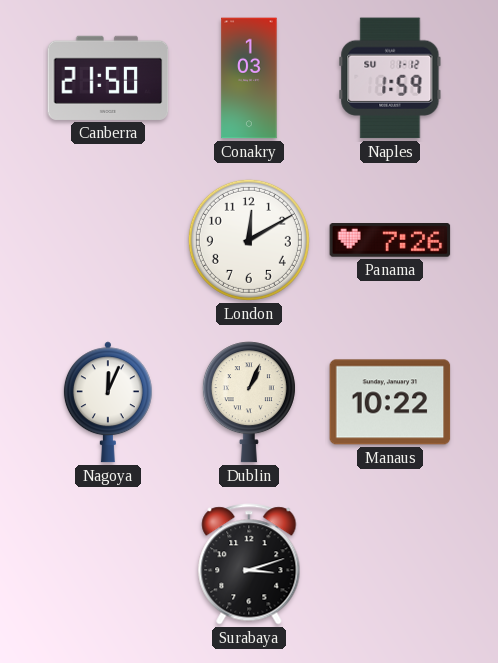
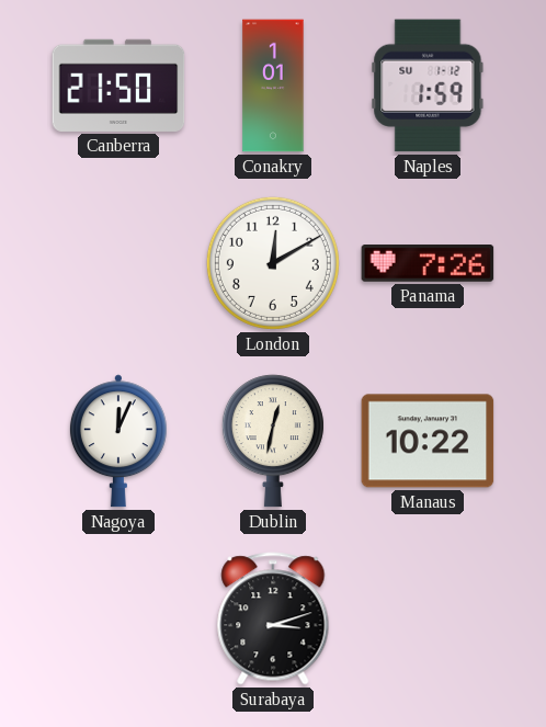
Conakry: 1:03 -> 1:01 (273, 86)
Dublin: 1:04 -> 12:32 (273, 441)
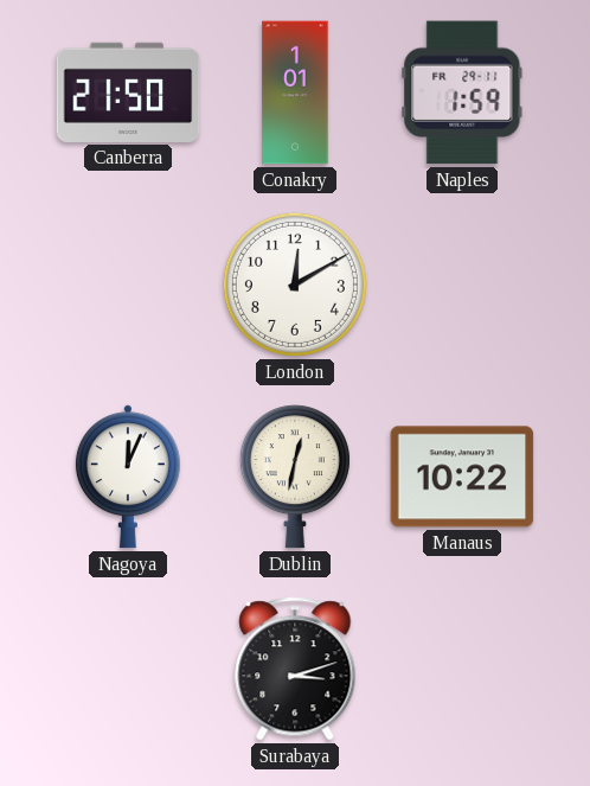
Naples date: SU 1-12 -> FR 29-11 (462, 92)
Panama: 7:26 -> none (428, 264)
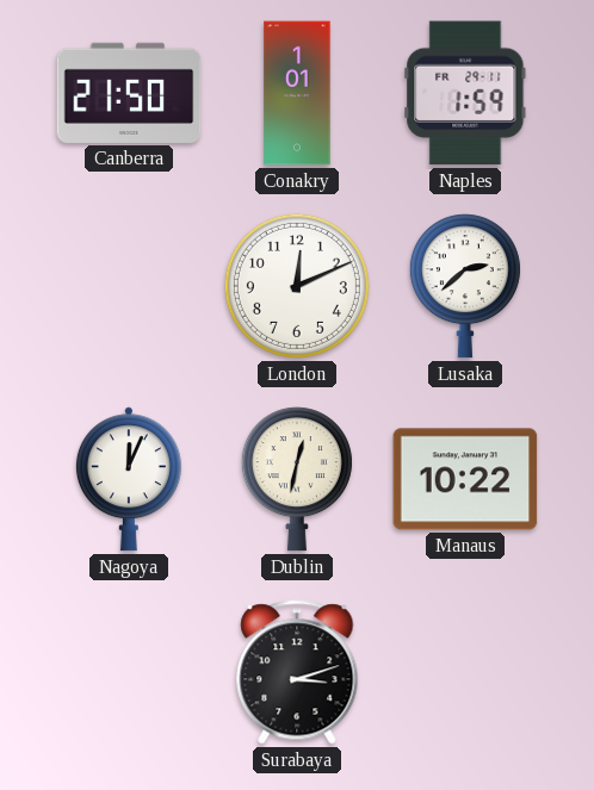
London: 12:10 -> 12:11 (297, 286)
Lusaka: none -> 2:38 (465, 286)
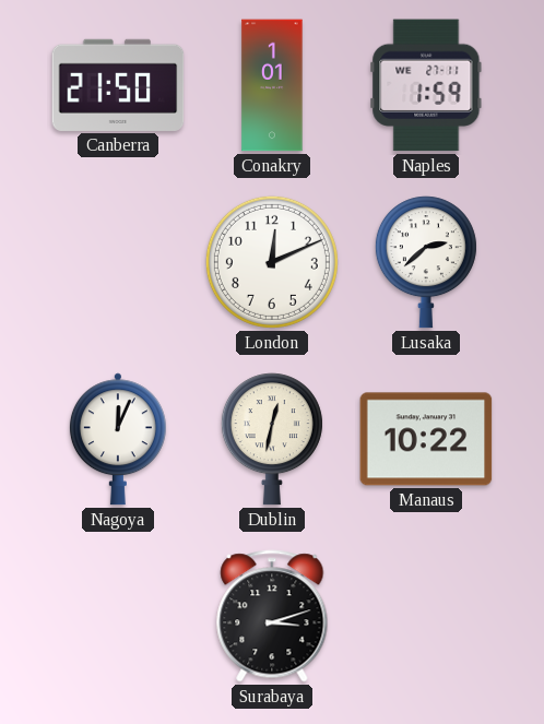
Naples date: FR 29-11 -> WE 27-11 (426, 85)
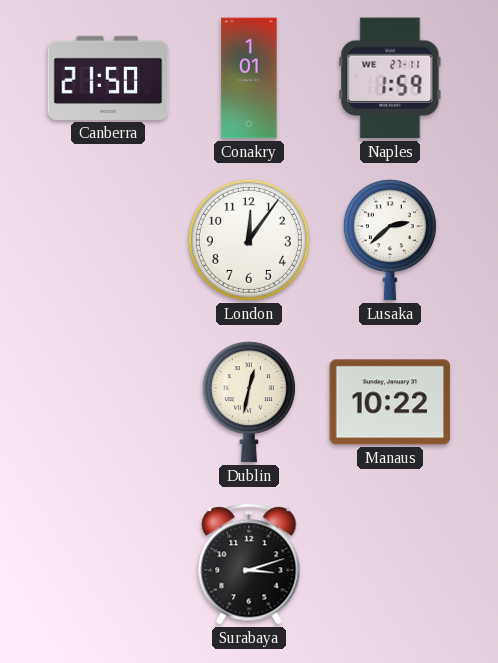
London: 12:11 -> 12:06 (249, 240)
Nagoya: 12:04 -> none (118, 439)
